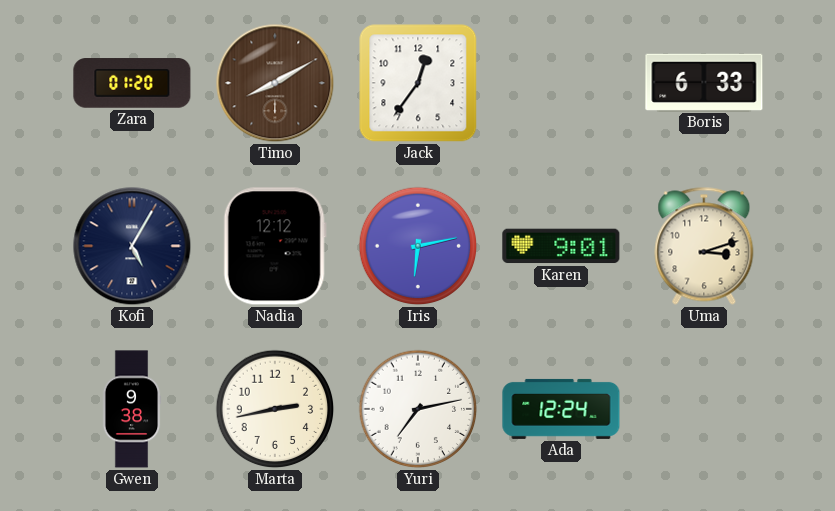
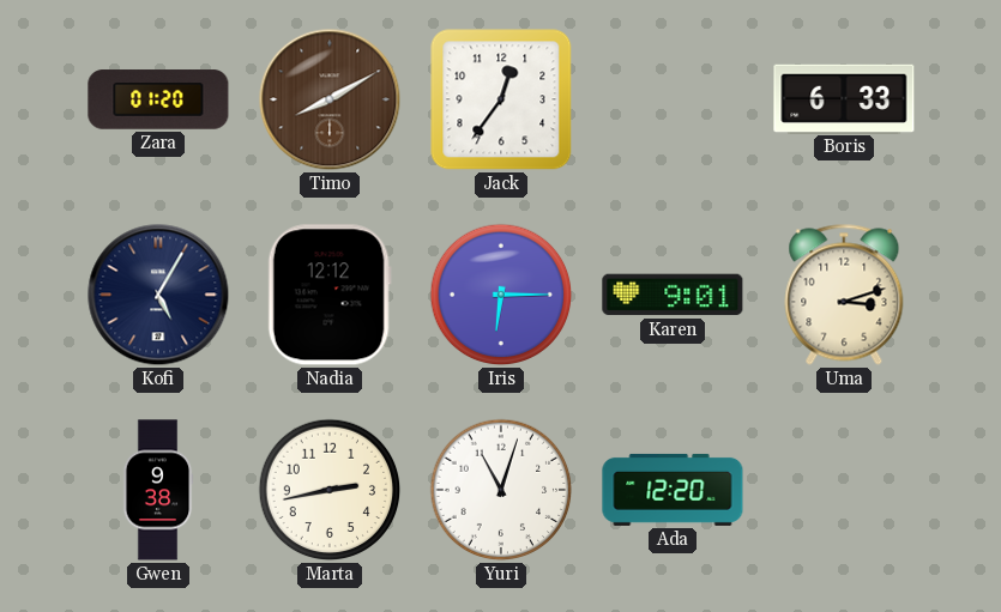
Iris: 6:13 -> 6:15 (501, 295)
Yuri: 7:13 -> 11:03 (501, 490)
Ada: 12:24 -> 12:20 (673, 490)
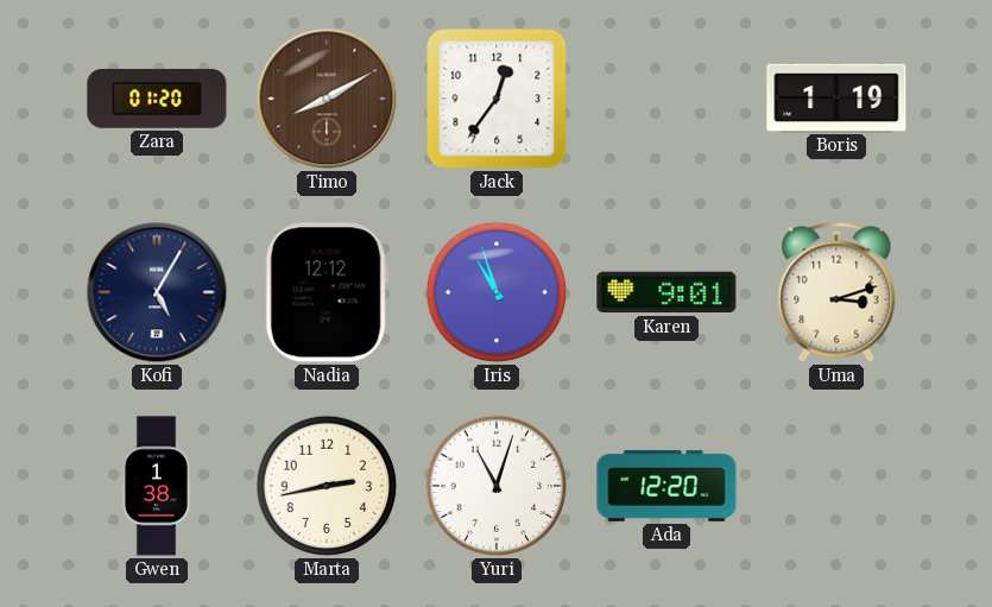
Boris: 6:33 -> 1:19 (836, 97)
Iris: 6:15 -> 10:57 (497, 292)
Gwen: 9:38 -> 1:38 (157, 486)
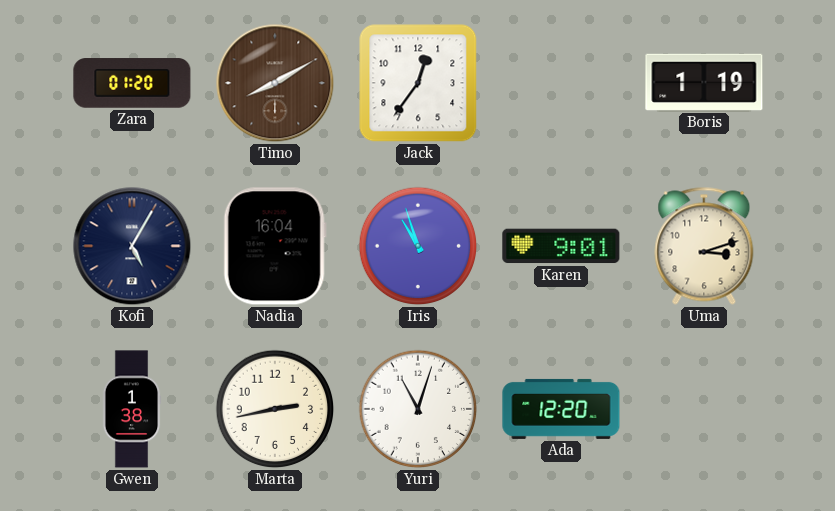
Nadia: 12:12 -> 16:04 (275, 246)
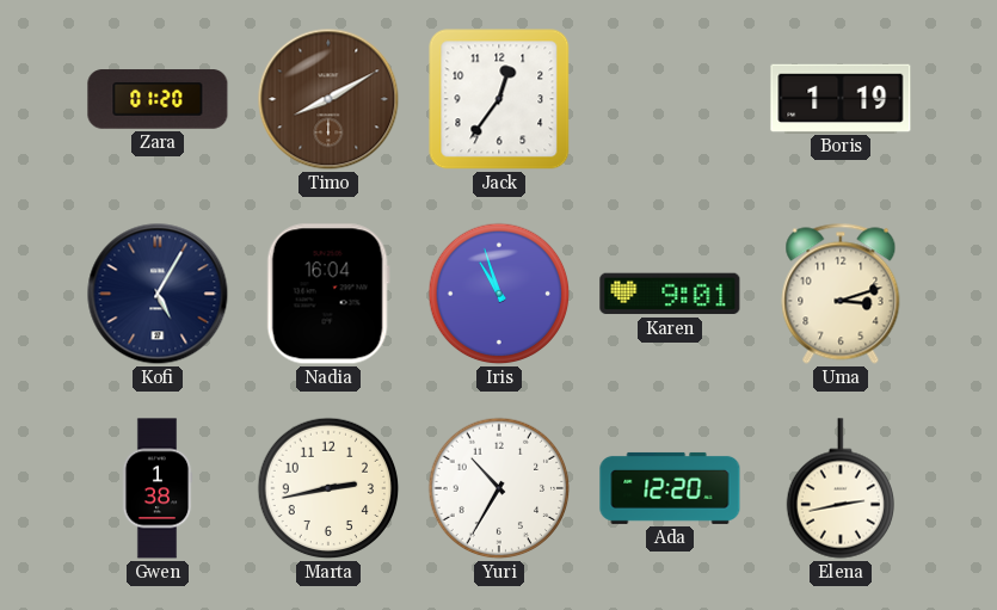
Yuri: 11:03 -> 10:35 (499, 488)
Elena: none -> 2:43 (839, 488)
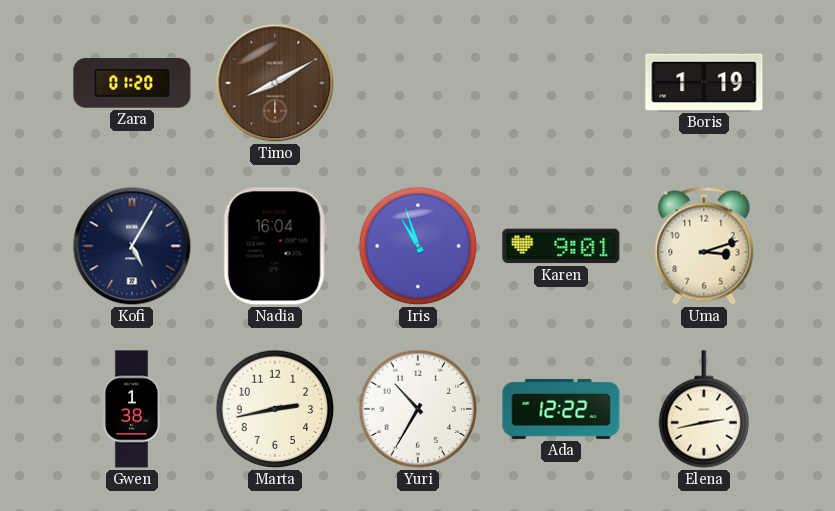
Jack: 12:36 -> none (499, 99)
Ada: 12:20 -> 12:22 (561, 409)
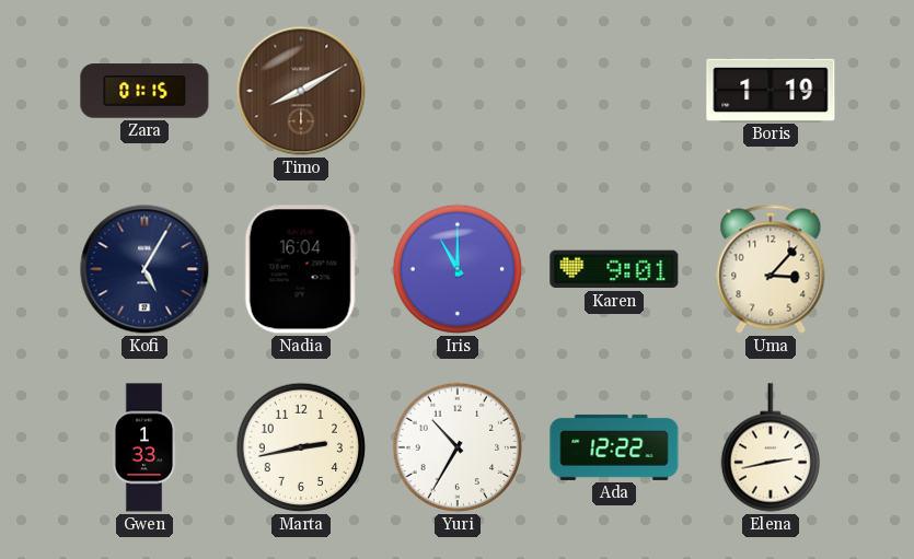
Zara: 01:20 -> 01:15 (144, 91)
Iris: 10:57 -> 11:00 (458, 269)
Uma: 3:12 -> 3:07 (771, 269)
Gwen: 1:38 -> 1:33 (144, 447)
